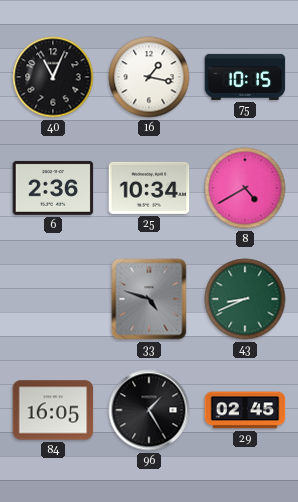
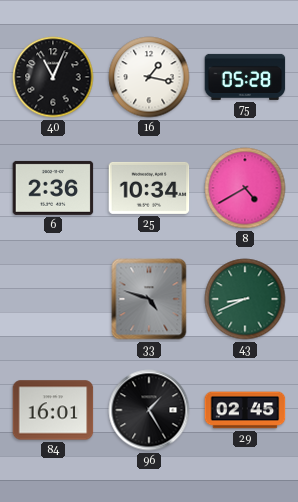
75: 10:15 -> 05:28 (245, 77)
84: 16:05 -> 16:01 (53, 410)
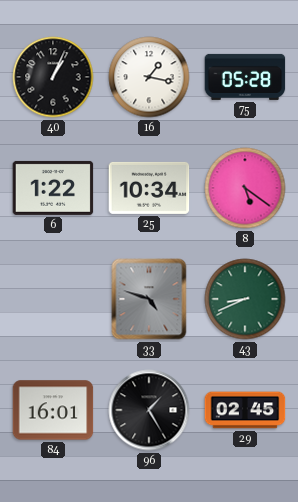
40: 11:04 -> 1:04 (53, 77)
6: 2:36 -> 1:22 (53, 188)
8: 4:40 -> 5:21 (245, 188)
